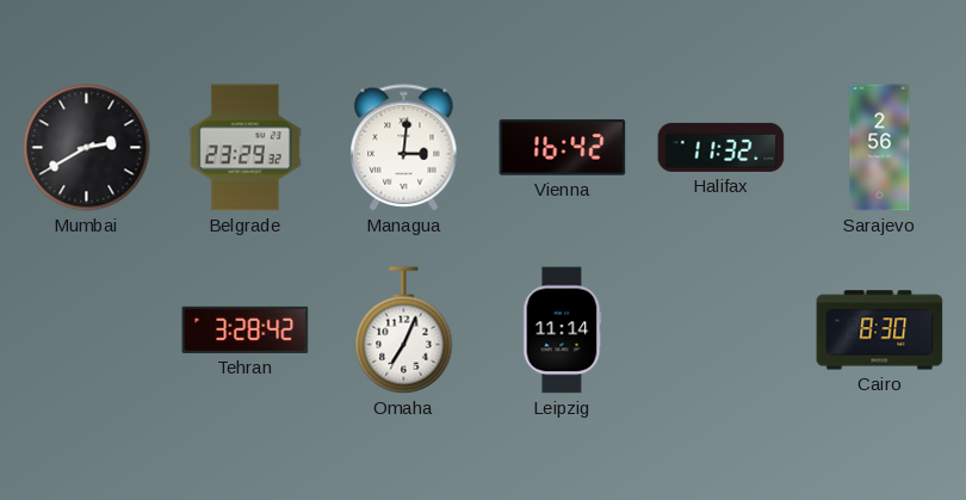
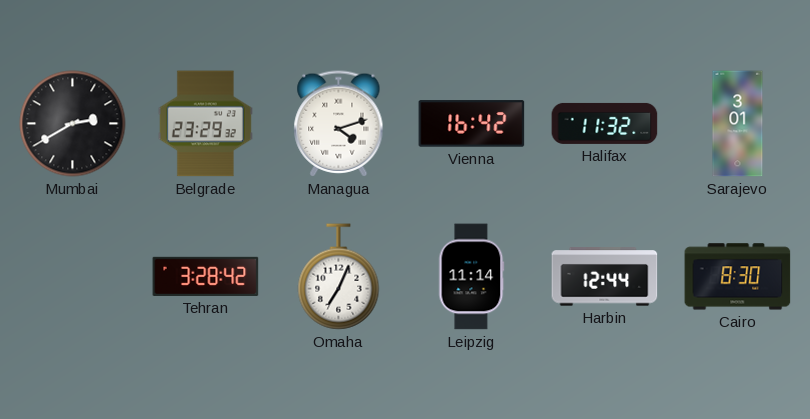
Managua: 3:01 -> 4:12 (339, 124)
Sarajevo: 2:56 -> 3:01 (738, 124)
Harbin: none -> 12:44 (605, 277)
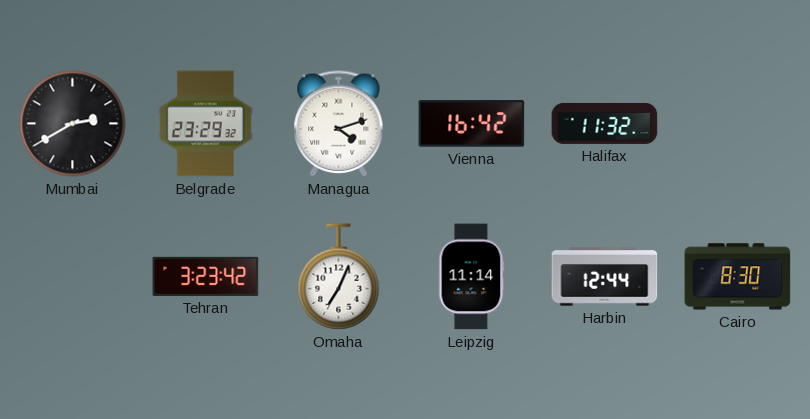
Sarajevo: 3:01 -> none (738, 124)
Tehran: 3:28 -> 3:23 (206, 276)
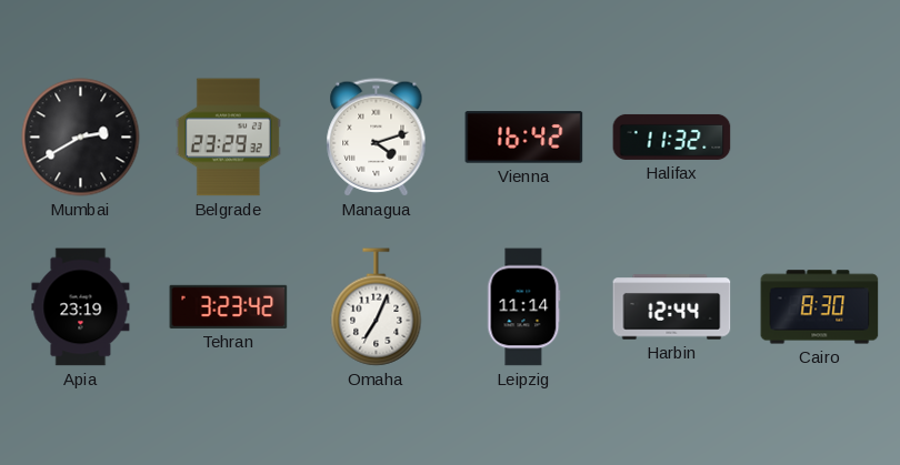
Apia: none -> 23:19 (81, 307)
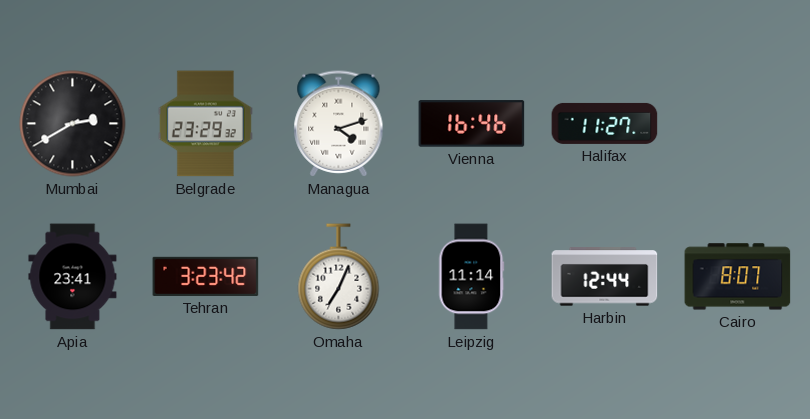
Vienna: 16:42 -> 16:46 (472, 124)
Halifax: 11:32 -> 11:27 (605, 123)
Apia: 23:19 -> 23:41 (73, 277)
Cairo: 8:30 -> 8:07 (738, 277)
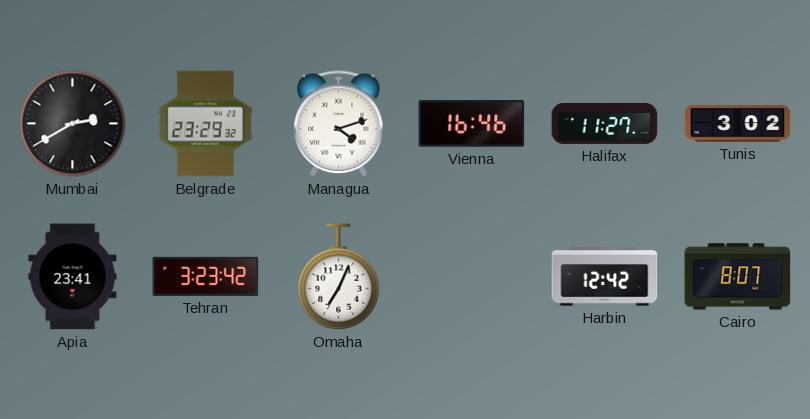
Tunis: none -> 3:02 (738, 124)
Leipzig: 11:14 -> none (472, 277)
Harbin: 12:44 -> 12:42 (605, 277)
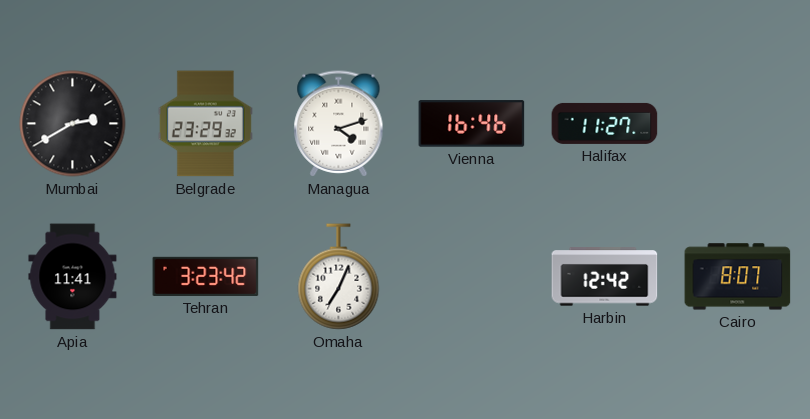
Tunis: 3:02 -> none (738, 124)
Apia: 23:41 -> 11:41 (73, 277)
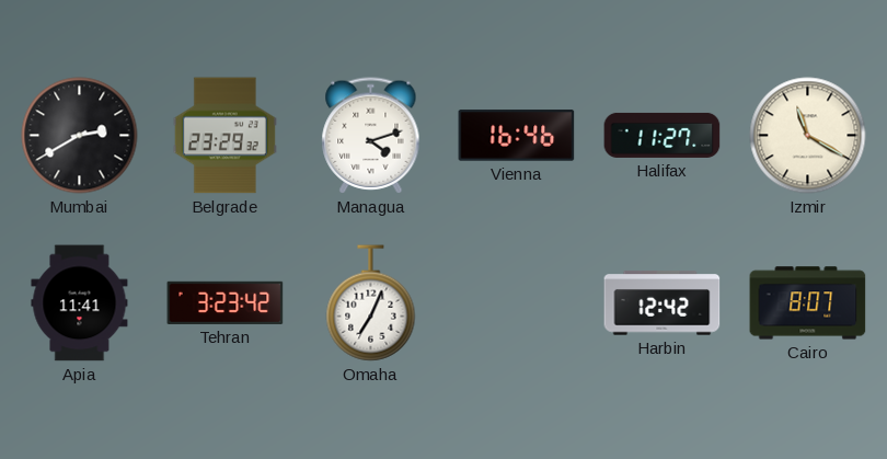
Izmir: none -> 11:20 (808, 136)
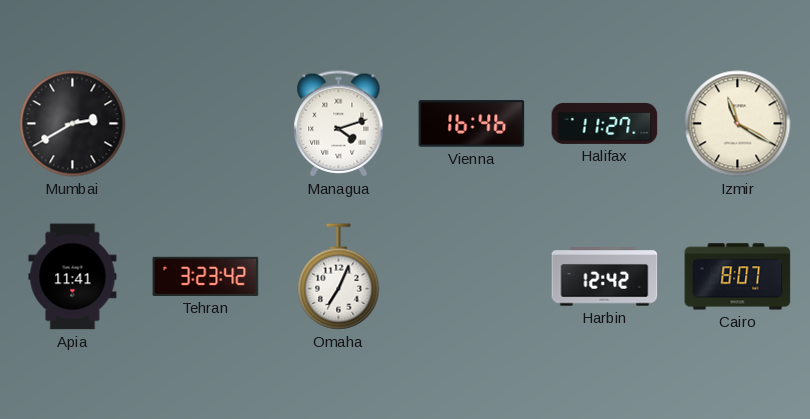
Belgrade: 23:29 -> none (224, 136)
